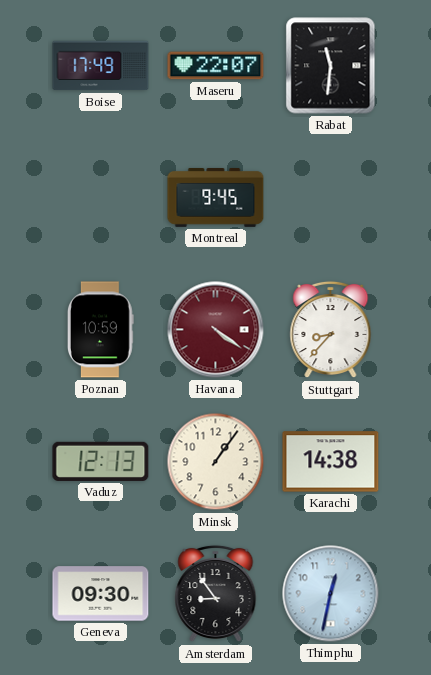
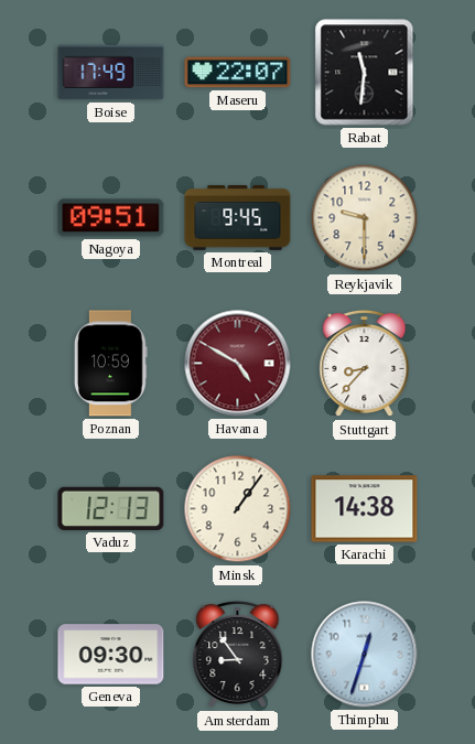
Nagoya: none -> 09:51 (111, 218)
Reykjavik: none -> 9:30 (365, 218)
Havana: 4:21 -> 4:50 (238, 364)
Thimphu: 12:32 -> 12:33 (365, 655)
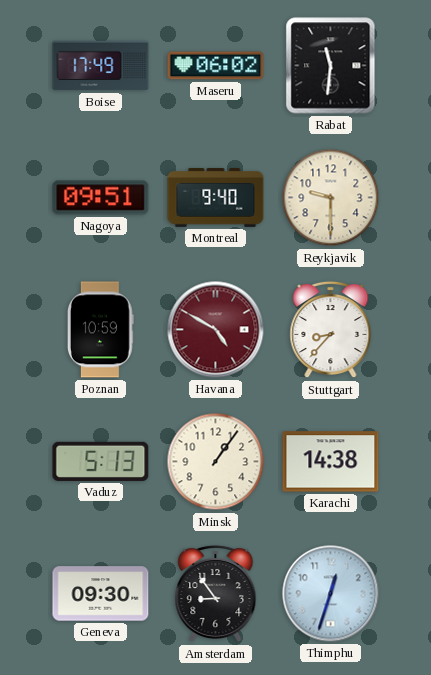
Maseru: 22:07 -> 06:02 (216, 66)
Montreal: 9:45 -> 9:40 (216, 197)
Vaduz: 12:13 -> 5:13 (101, 461)
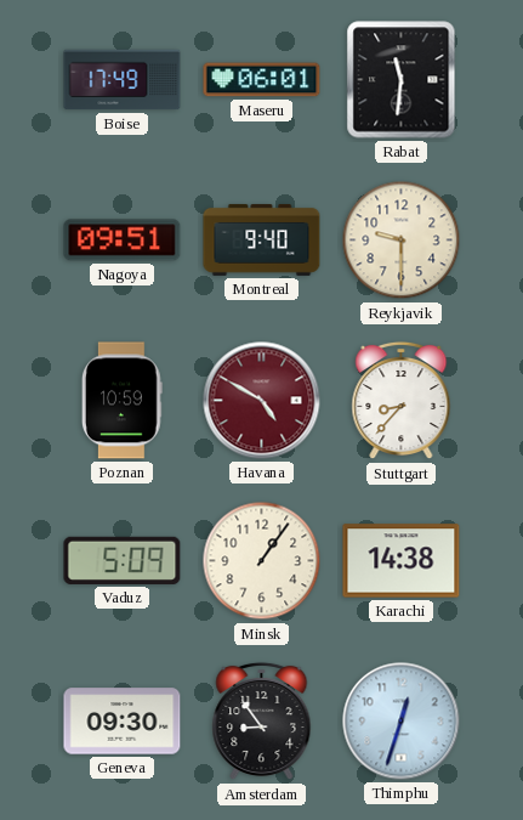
Maseru: 06:02 -> 06:01 (262, 80)
Vaduz: 5:13 -> 5:09 (123, 560)
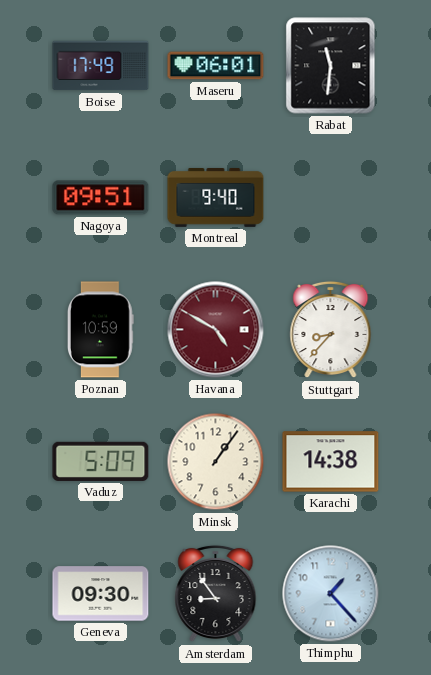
Reykjavik: 9:30 -> none (402, 241)
Thimphu: 12:33 -> 1:23 (331, 594)
